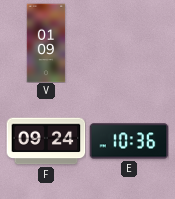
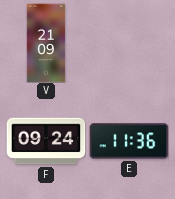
V: 01:09 -> 21:09 (46, 43)
E: 10:36 -> 11:36 (129, 141)
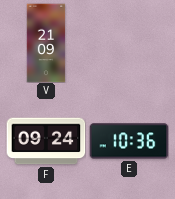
E: 11:36 -> 10:36 (129, 141)
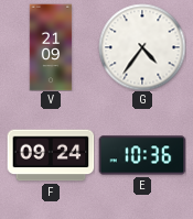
G: none -> 4:36 (142, 47)
